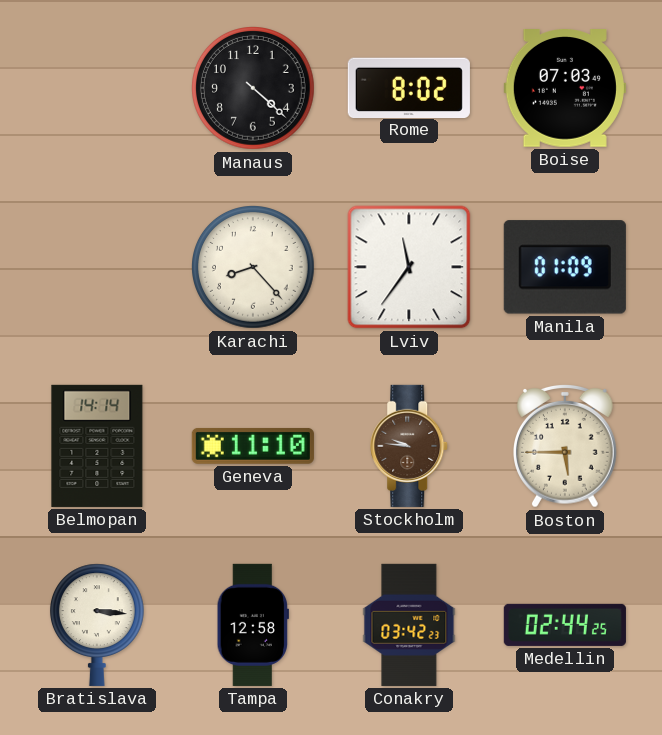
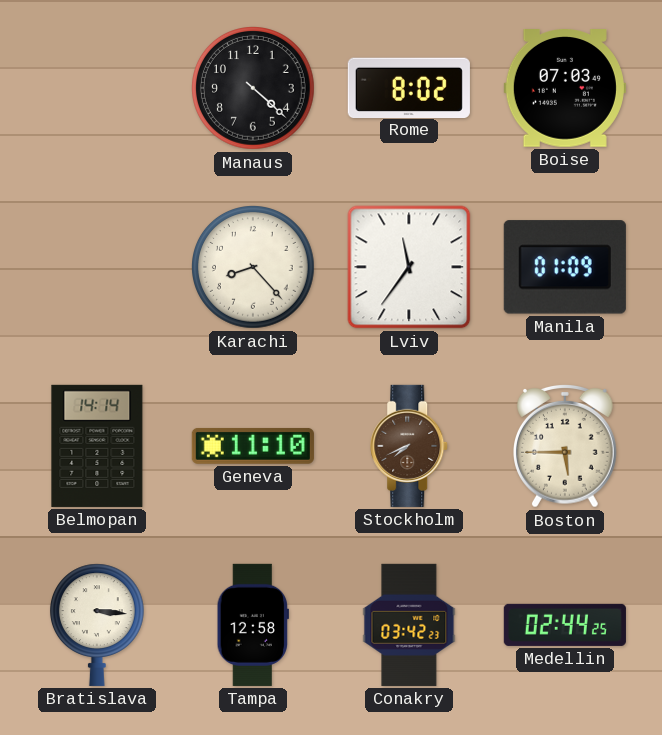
Stockholm: 9:46 -> 7:41 (410, 446)
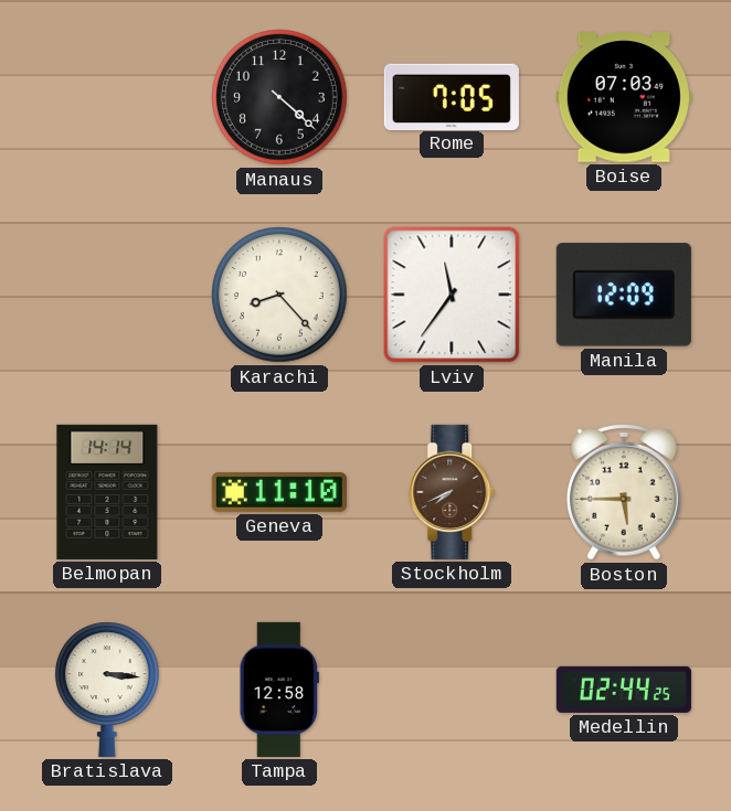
Rome: 8:02 -> 7:05 (452, 96)
Manila: 01:09 -> 12:09 (624, 295)
Conakry: 03:42 -> none (409, 625)
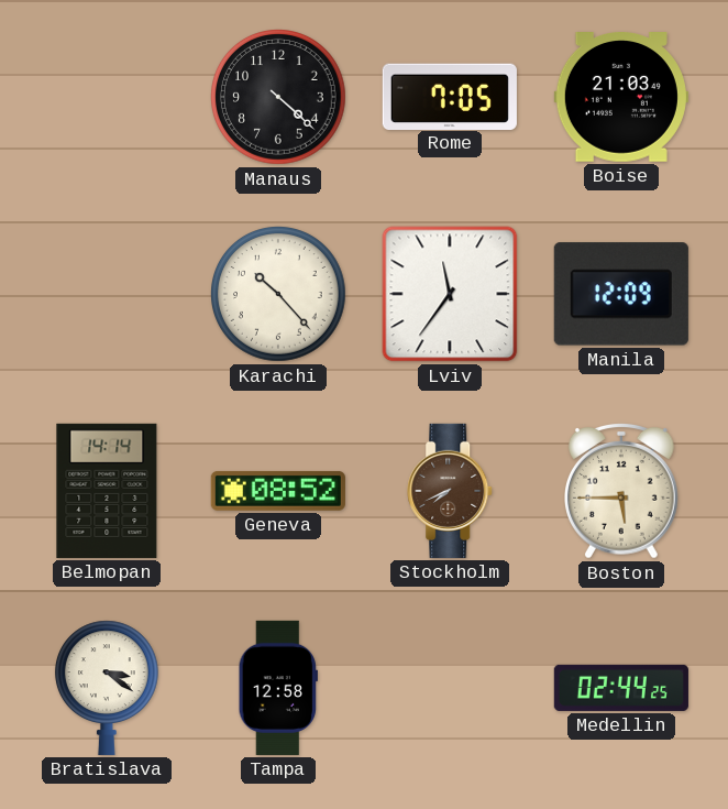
Boise: 07:03 -> 21:03 (621, 98)
Karachi: 8:23 -> 10:23 (279, 295)
Geneva: 11:10 -> 08:52 (278, 491)
Bratislava: 3:16 -> 3:21 (107, 688)
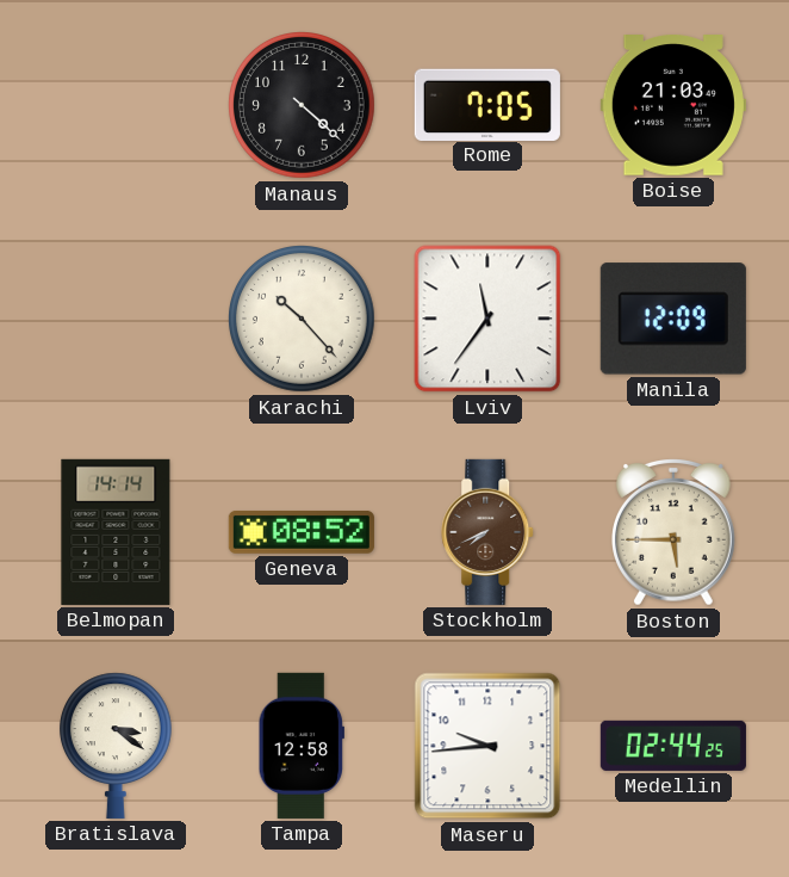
Maseru: none -> 9:44 (487, 746)
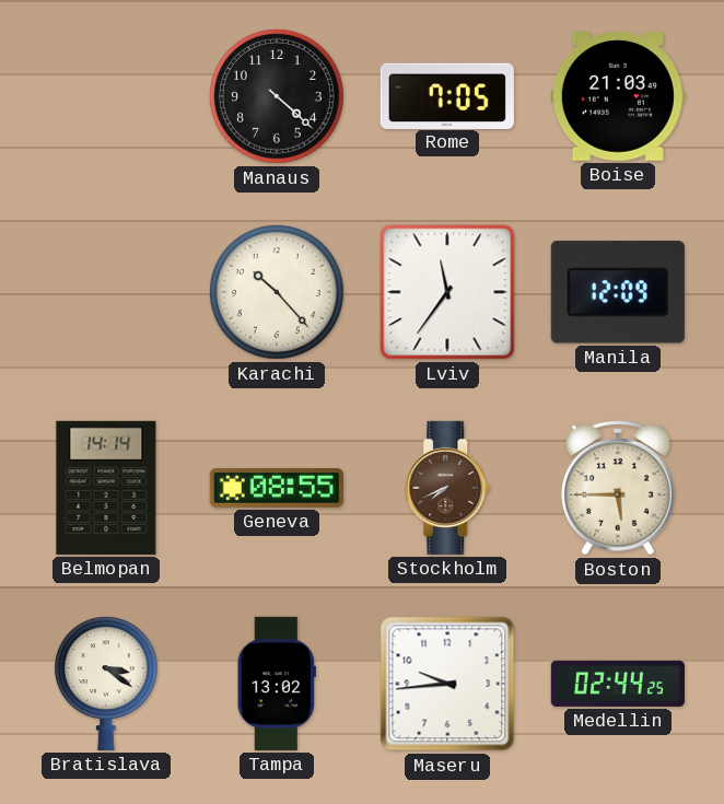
Geneva: 08:52 -> 08:55 (277, 488)
Tampa: 12:58 -> 13:02 (277, 684)
